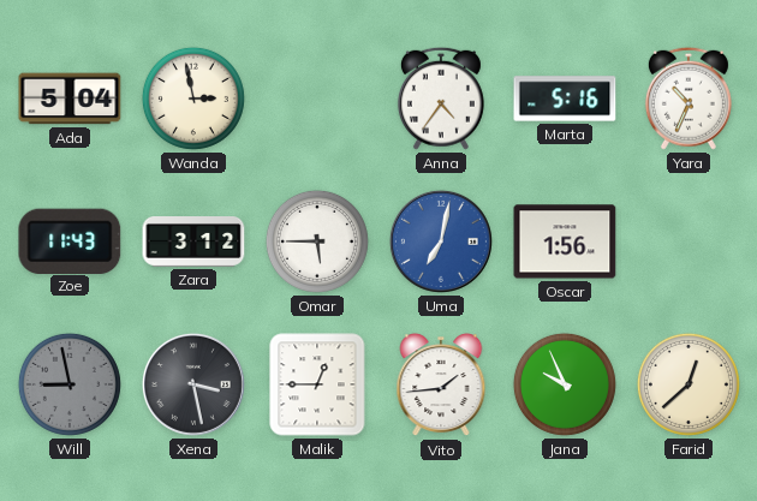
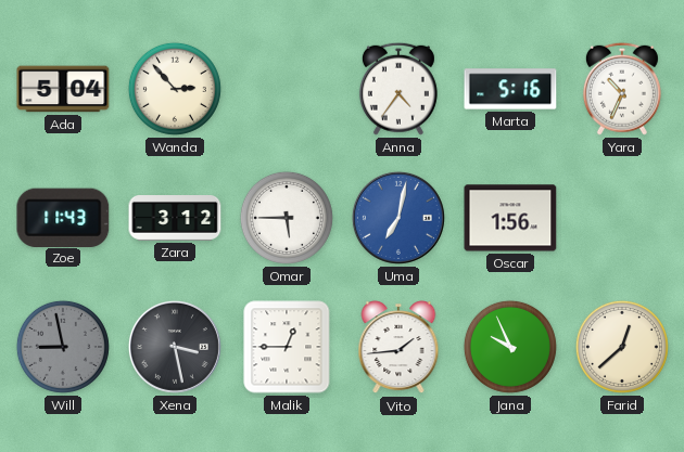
Wanda: 2:58 -> 2:53 (175, 89)
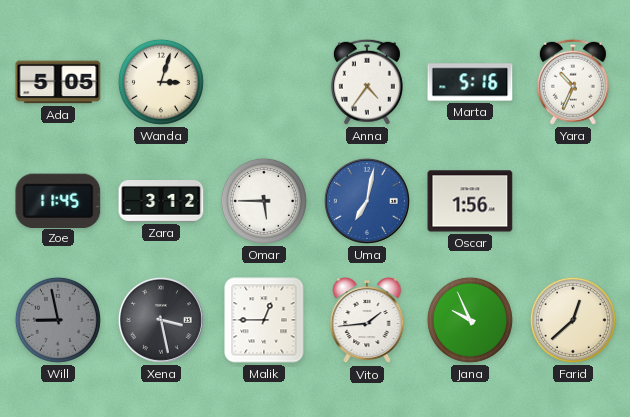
Ada: 5:04 -> 5:05 (58, 82)
Wanda: 2:53 -> 3:03 (161, 82)
Zoe: 11:43 -> 11:45 (58, 200)
